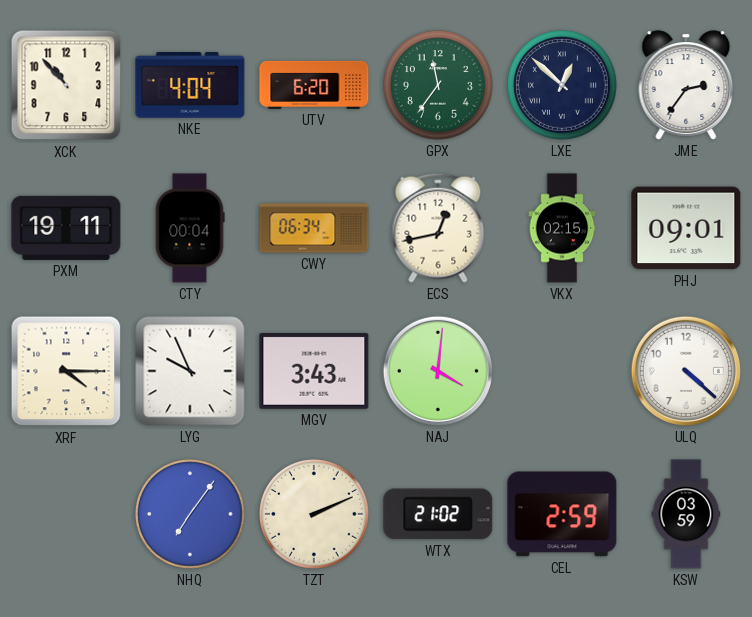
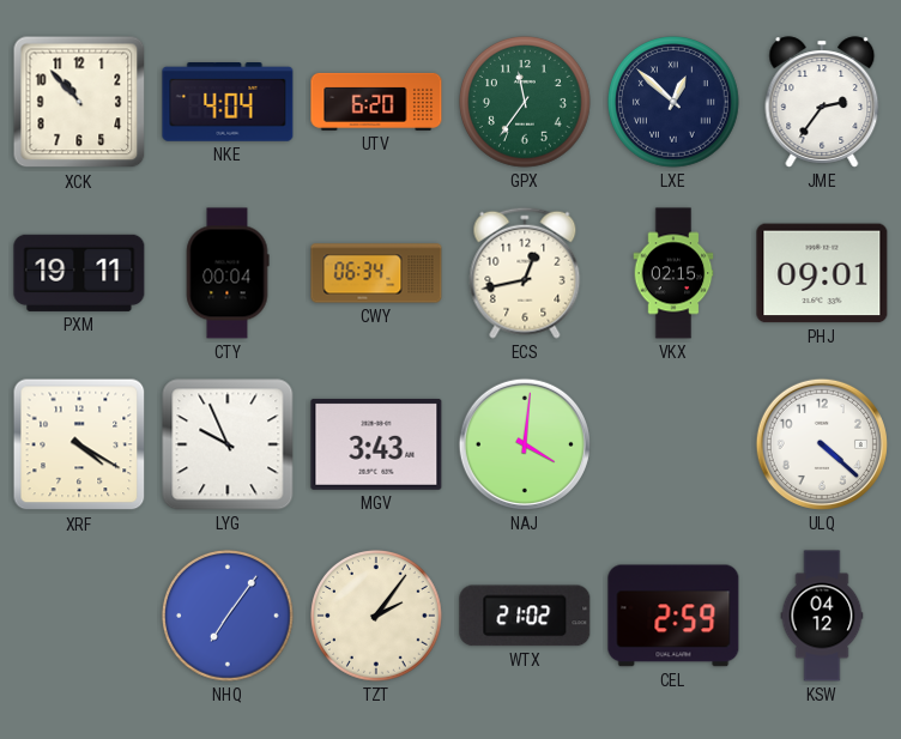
XRF: 4:15 -> 4:20 (79, 444)
TZT: 2:11 -> 2:06 (377, 617)
KSW: 03:59 -> 04:12 (822, 616)
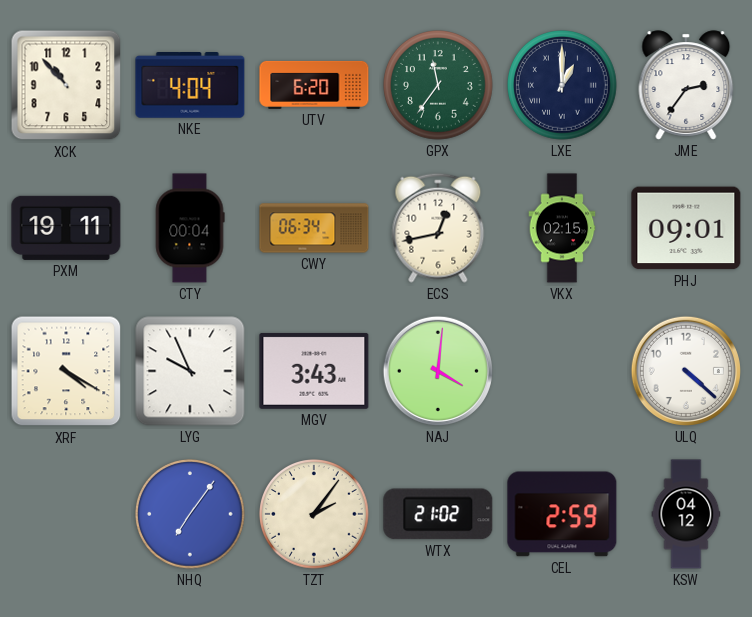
LXE: 12:52 -> 1:00 (563, 86)
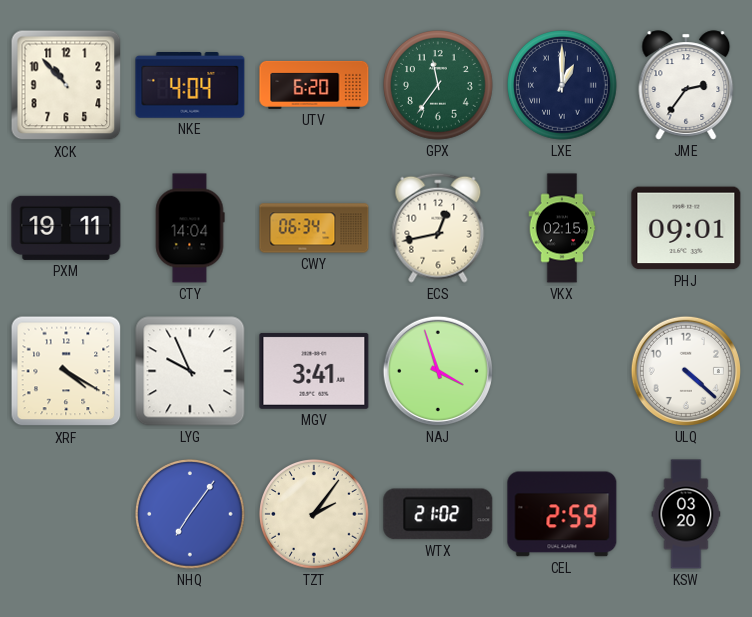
CTY: 00:04 -> 14:04 (190, 228)
MGV: 3:43 -> 3:41 (314, 371)
NAJ: 4:01 -> 3:57 (438, 371)
KSW: 04:12 -> 03:20 (686, 514)
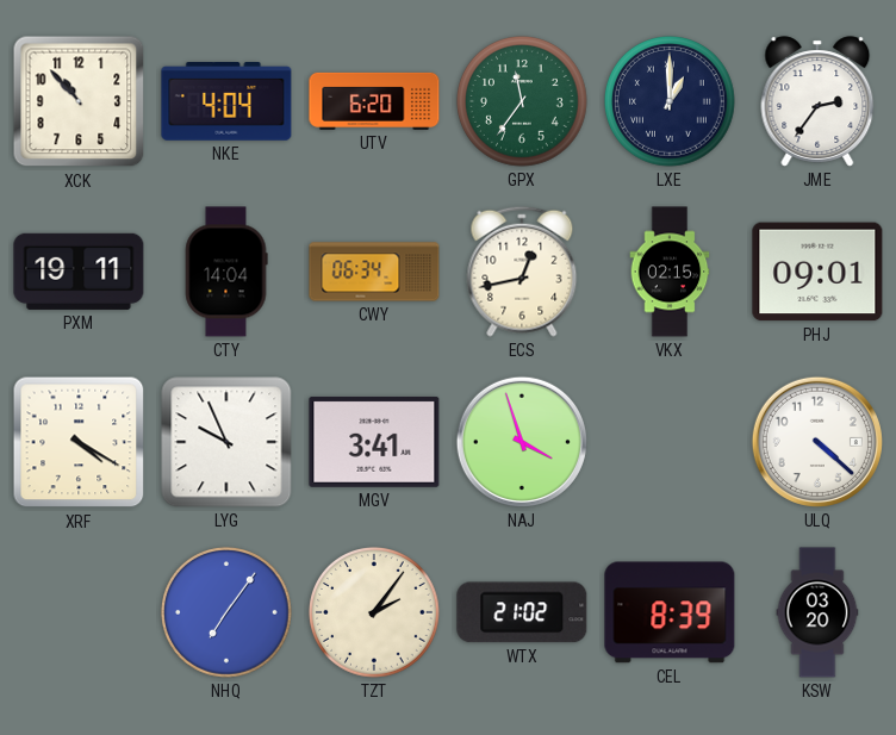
CEL: 2:59 -> 8:39 (670, 612)
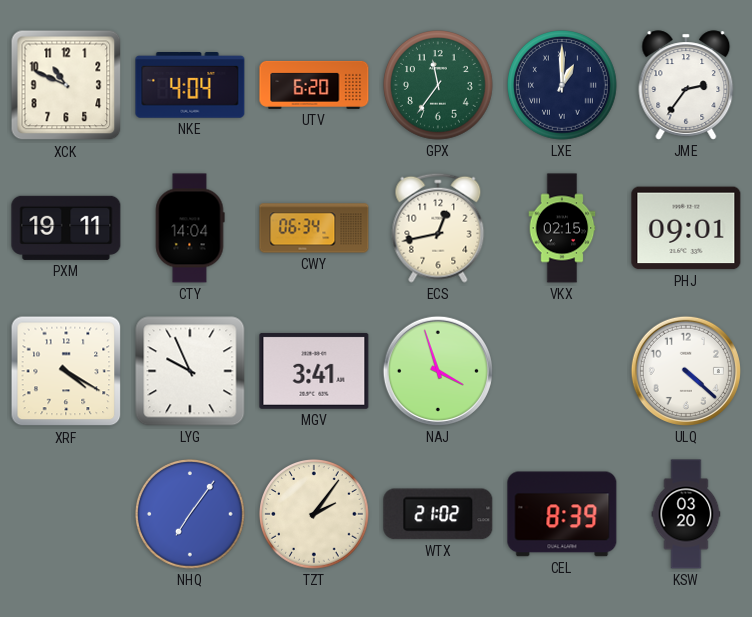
XCK: 10:53 -> 10:49 (66, 85)
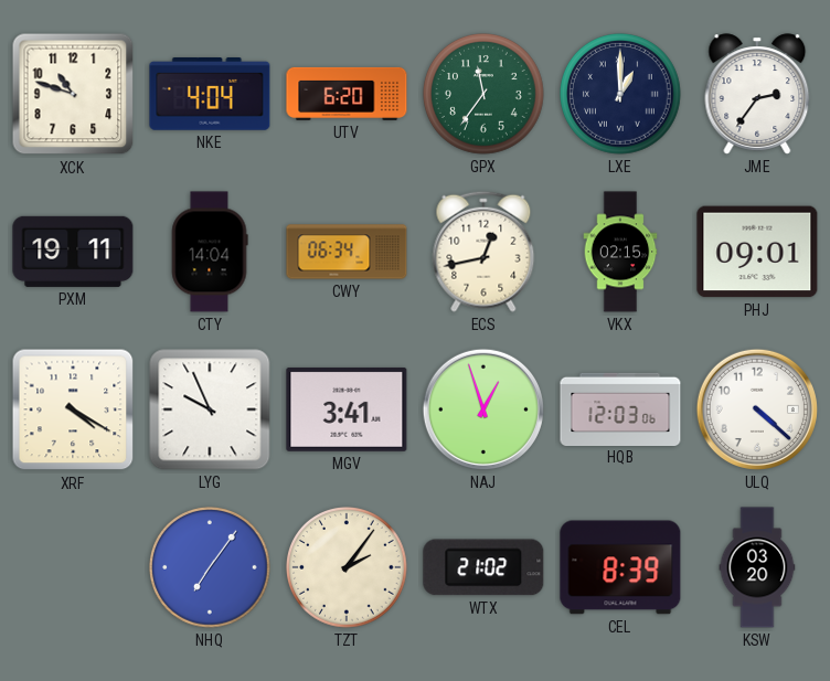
XCK: 10:49 -> 10:48 (73, 94)
NAJ: 3:57 -> 12:57 (483, 409)
HQB: none -> 12:03 (620, 408)
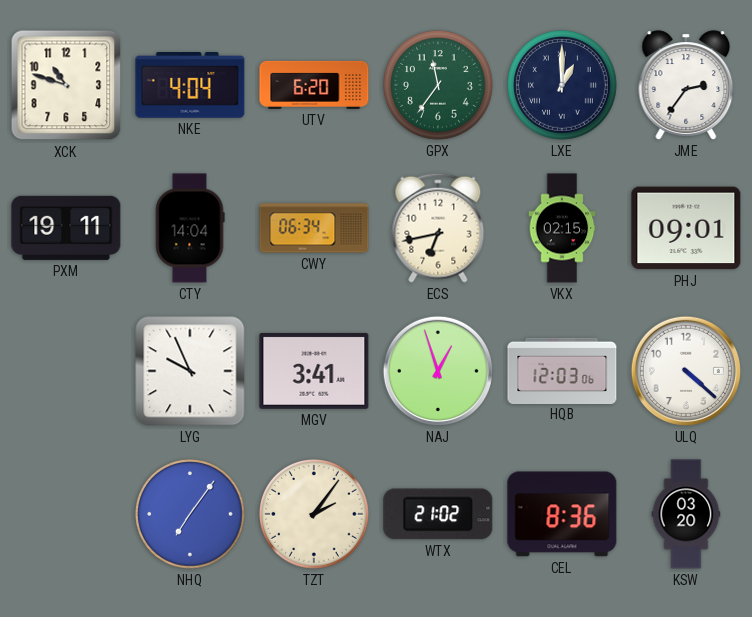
ECS: 12:43 -> 6:43 (438, 228)
XRF: 4:20 -> none (73, 409)
CEL: 8:39 -> 8:36 (562, 514)
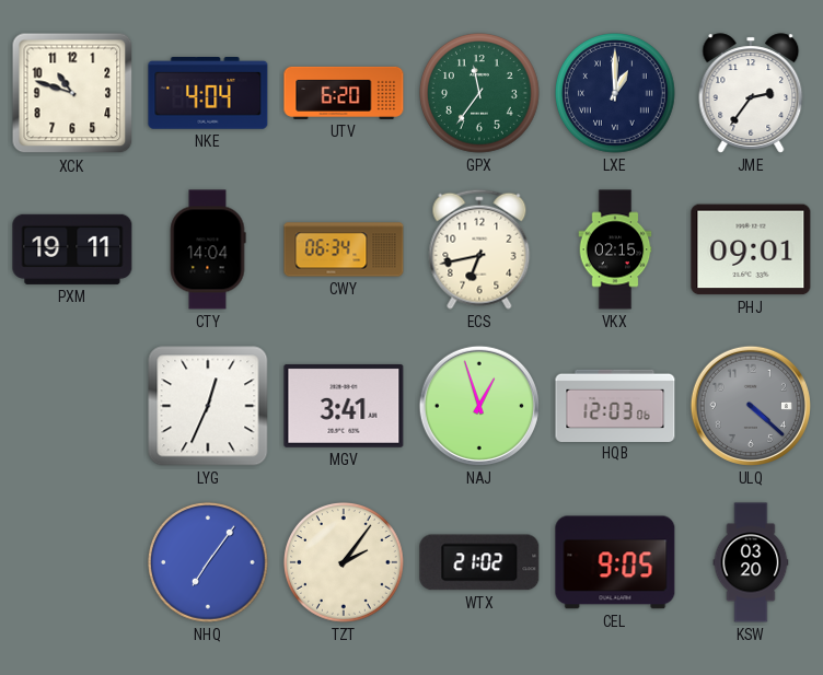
LYG: 9:56 -> 12:34 (208, 406)
ULQ dial: white -> grey (751, 406)
CEL: 8:36 -> 9:05 (615, 562)
